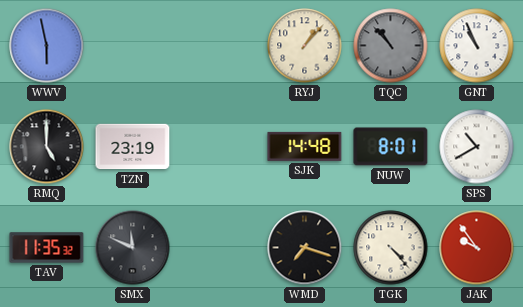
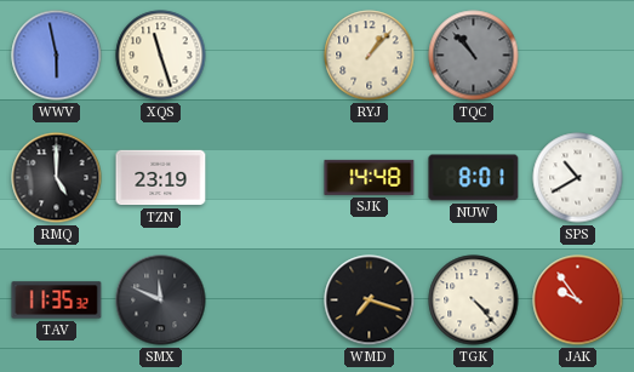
XQS: none -> 11:27 (161, 56)
GNT: 10:56 -> none (477, 46)
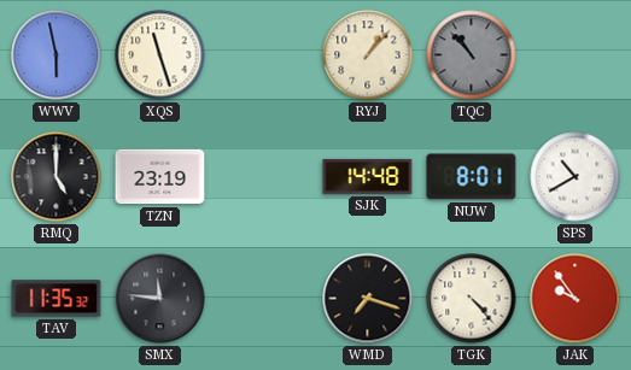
SMX: 11:49 -> 11:46 (160, 299)
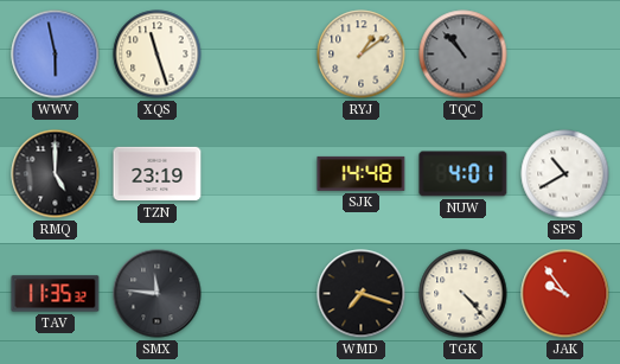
RYJ: 1:07 -> 1:09 (362, 55)
NUW: 8:01 -> 4:01 (464, 174)
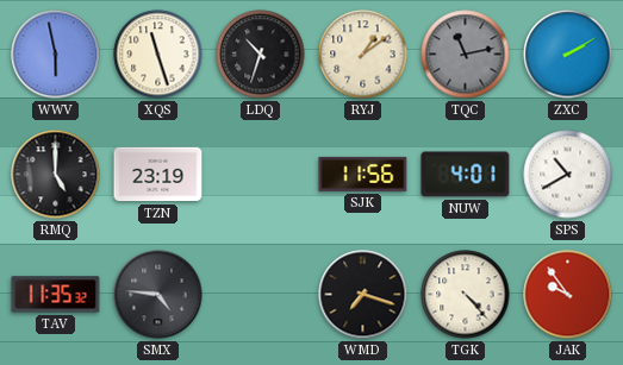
LDQ: none -> 10:33 (261, 55)
TQC: 10:53 -> 11:13 (466, 55)
ZXC: none -> 2:10 (568, 55)
SJK: 14:48 -> 11:56 (363, 174)
SMX: 11:46 -> 4:46 (158, 295)
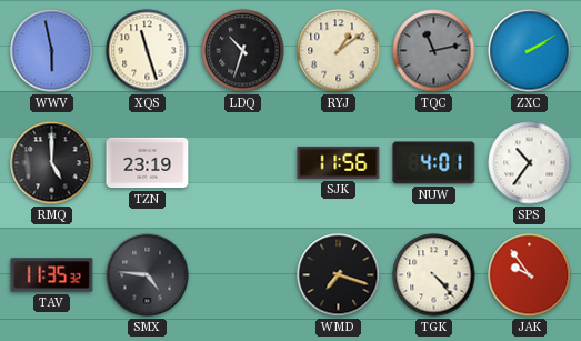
SPS: 10:40 -> 10:36 (530, 163)
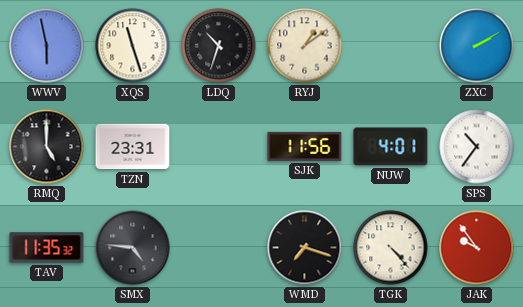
TQC: 11:13 -> none (434, 51)
TZN: 23:19 -> 23:31 (133, 147)
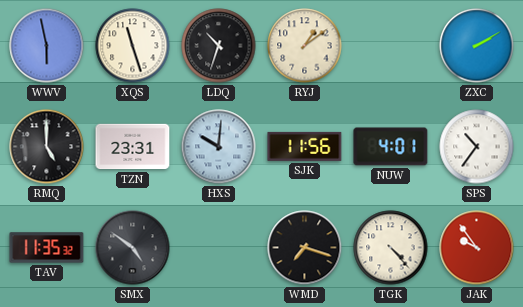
HXS: none -> 10:01 (219, 147)
SMX: 4:46 -> 4:51 (133, 248)
